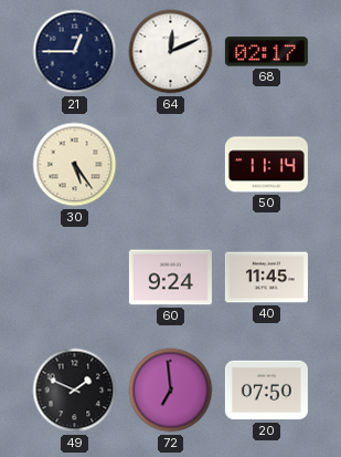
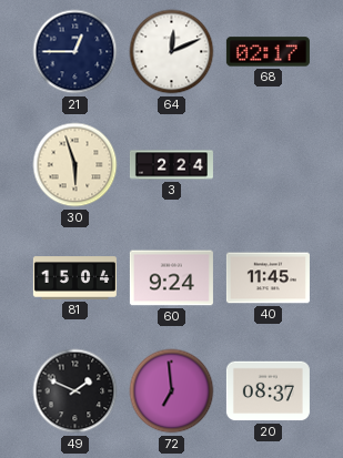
30: 5:24 -> 5:57 (75, 165)
3: none -> 2:24 (171, 165)
50: 11:14 -> none (266, 165)
81: none -> 15:04 (74, 278)
20: 07:50 -> 08:37 (268, 391)
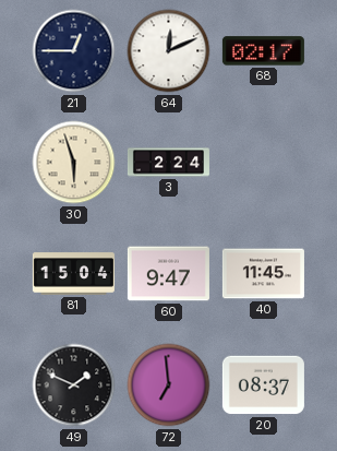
60: 9:24 -> 9:47 (168, 274)
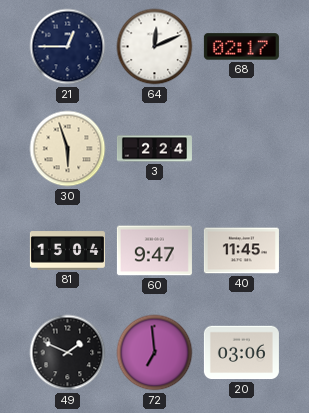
20: 08:37 -> 03:06 (241, 353)
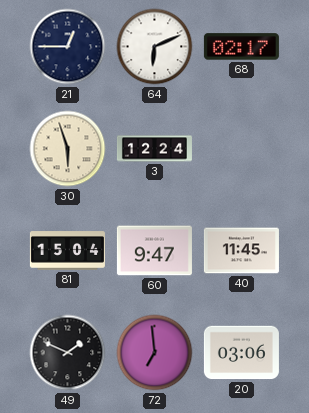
64: 12:11 -> 6:11 (155, 47)
3: 2:24 -> 12:24 (154, 149)
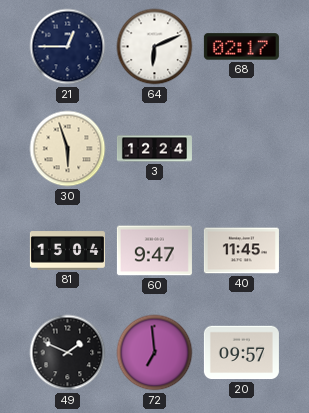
20: 03:06 -> 09:57 (241, 353)
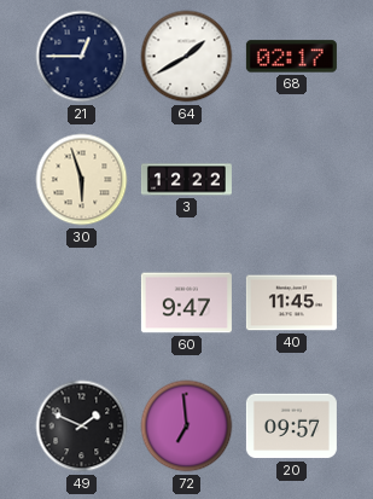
64: 6:11 -> 1:40 (187, 57)
3: 12:24 -> 12:22 (186, 180)
81: 15:04 -> none (67, 251)
